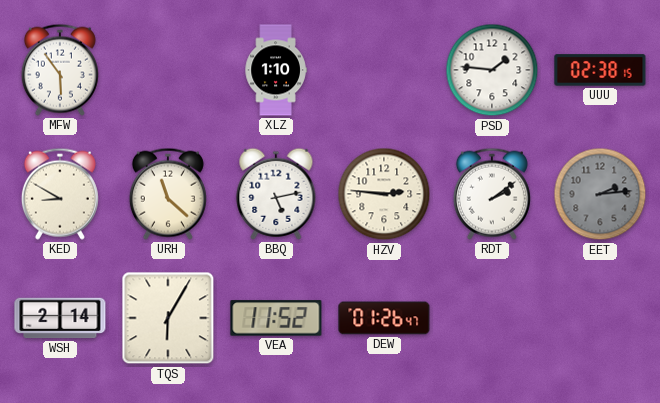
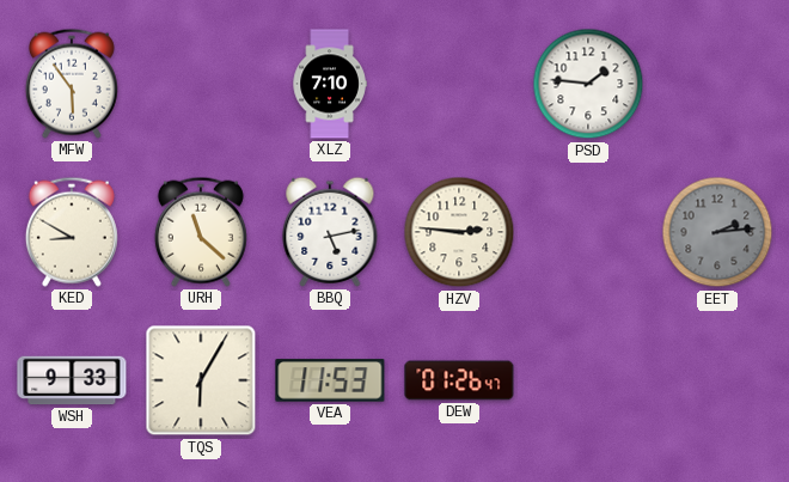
XLZ: 1:10 -> 7:10 (330, 84)
UUU: 02:38 -> none (600, 70)
RDT: 2:09 -> none (492, 194)
WSH: 2:14 -> 9:33 (72, 380)
VEA: 11:52 -> 11:53 (330, 380)
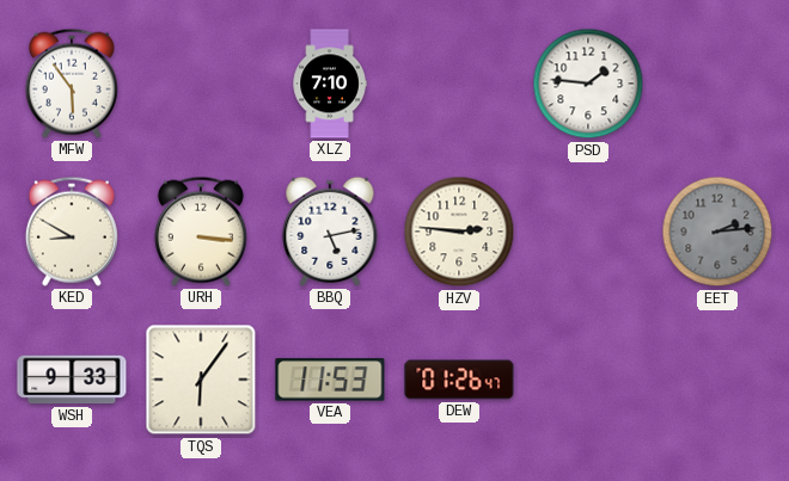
URH: 11:22 -> 3:16 (201, 232)
TQS: 6:05 -> 6:06 (201, 380)
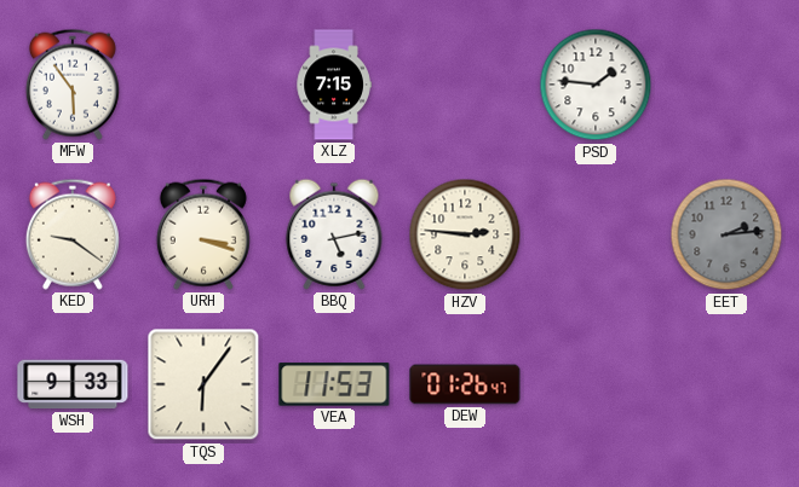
XLZ: 7:10 -> 7:15 (334, 85)
KED: 8:50 -> 9:21 (73, 234)
URH: 3:16 -> 3:18 (203, 234)
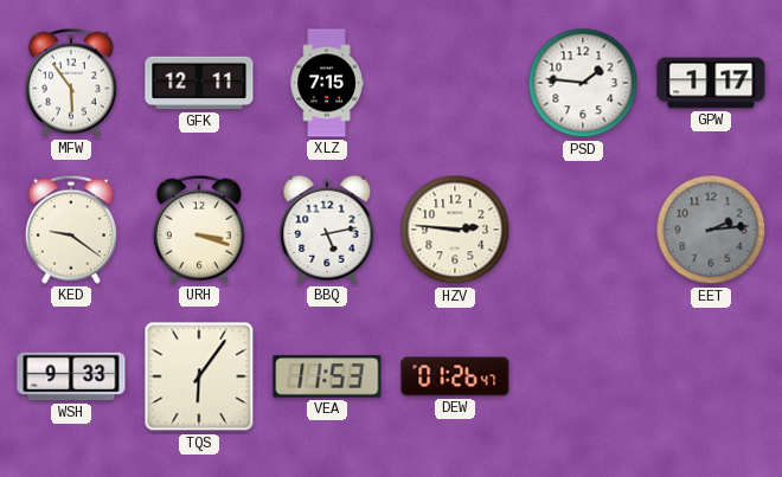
GFK: none -> 12:11 (199, 83)
GPW: none -> 1:17 (711, 83)
